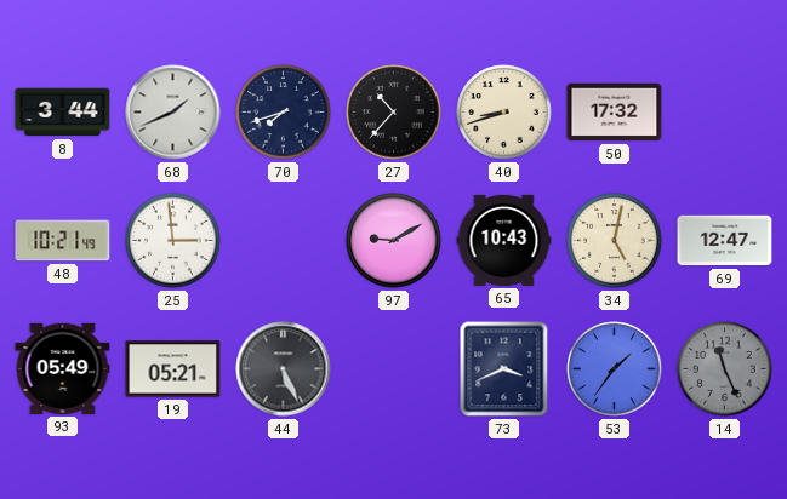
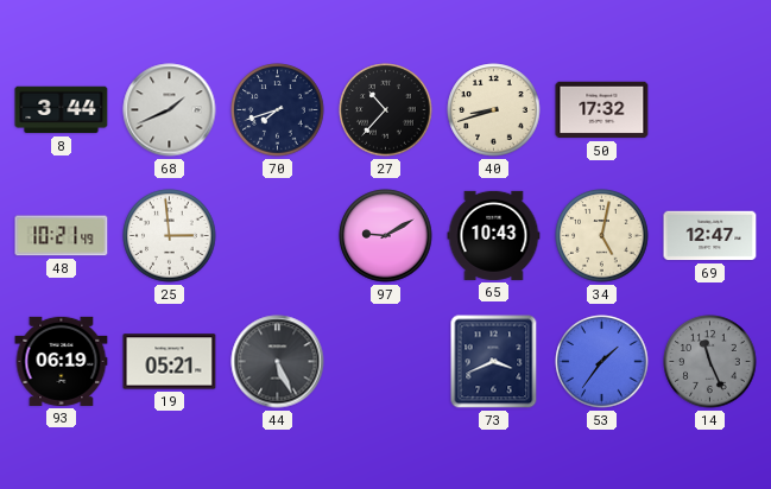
93: 05:49 -> 06:19 (62, 361)
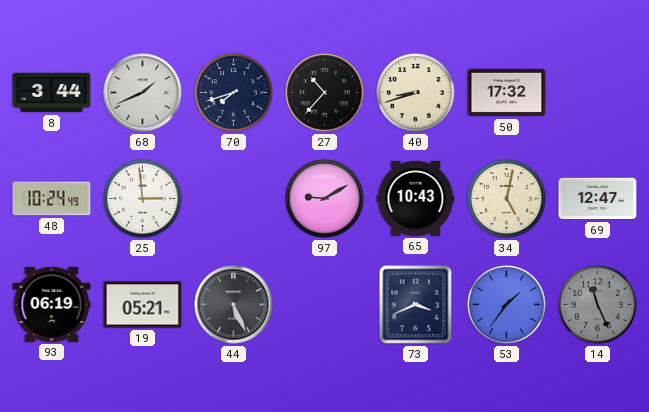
48: 10:21 -> 10:24 (52, 199)
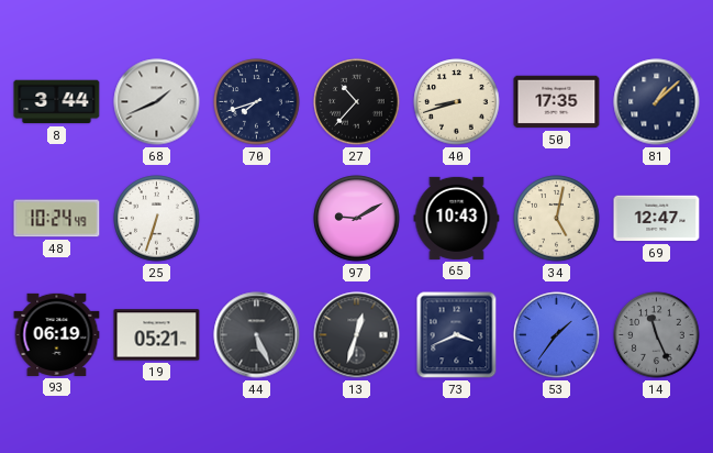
50: 17:32 -> 17:35 (557, 102)
81: none -> 1:08 (657, 102)
25: 2:59 -> 6:33 (157, 219)
13: none -> 12:33 (357, 335)
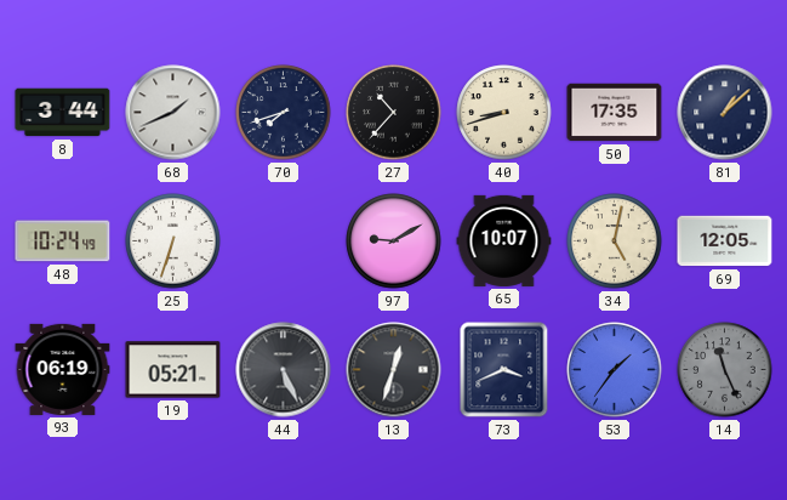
65: 10:43 -> 10:07 (504, 240)
69: 12:47 -> 12:05 (725, 242)
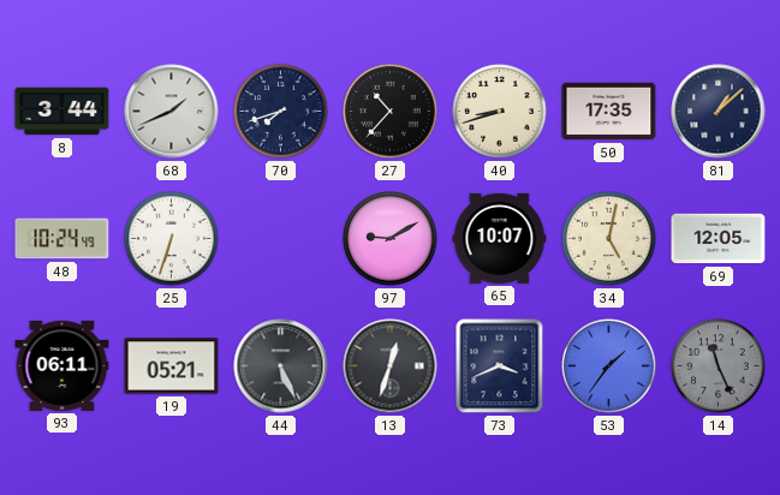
93: 06:19 -> 06:11 (62, 365)
